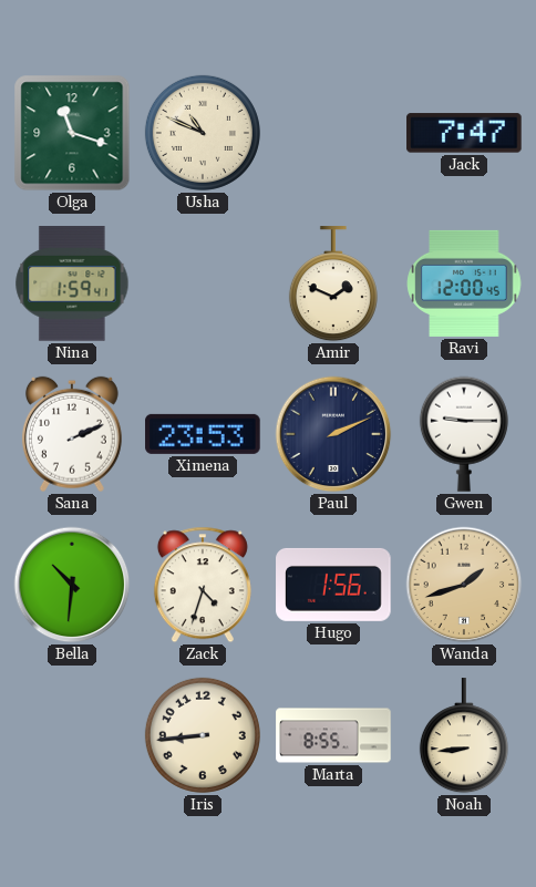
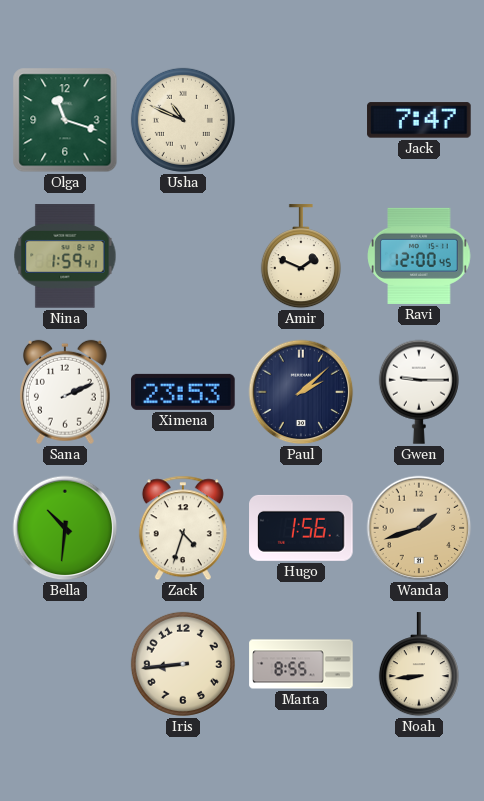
Paul: 2:11 -> 2:08 (301, 392)
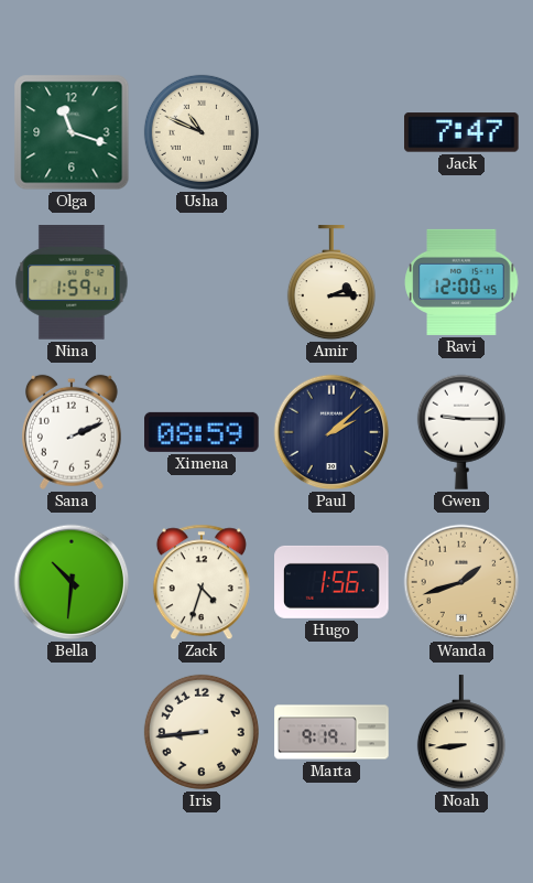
Amir: 1:49 -> 2:15 (331, 283)
Ximena: 23:53 -> 08:59 (202, 432)
Marta: 8:55 -> 9:19 (331, 732)
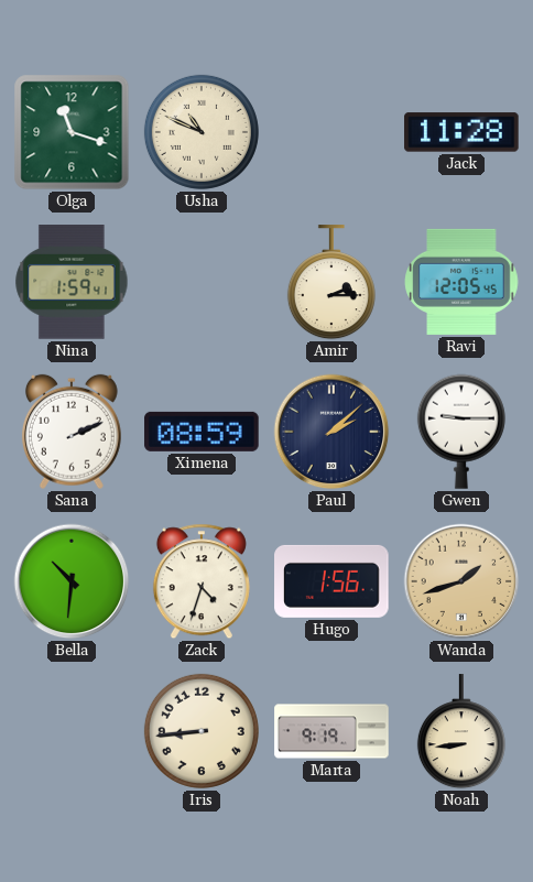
Jack: 7:47 -> 11:28 (461, 132)
Ravi: 12:00 -> 12:05 (461, 282)
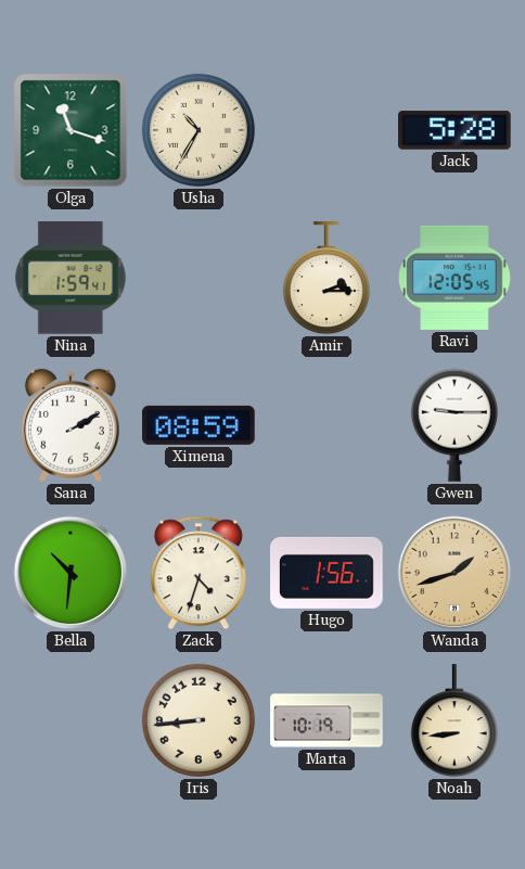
Usha: 10:49 -> 10:35 (199, 130)
Jack: 11:28 -> 5:28 (454, 130)
Sana: 2:11 -> 2:10 (71, 425)
Paul: 2:08 -> none (331, 432)
Marta: 9:19 -> 10:19 (326, 720)
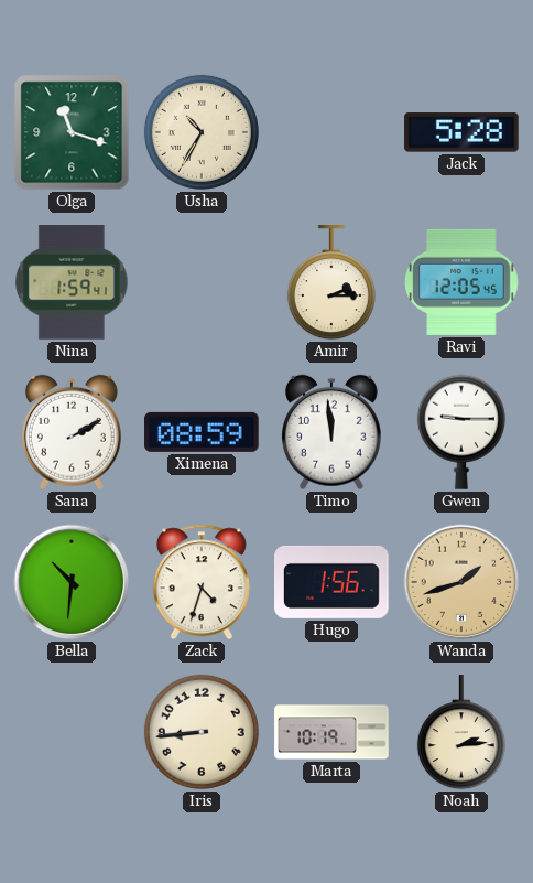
Timo: none -> 11:59 (331, 432)
Noah: 8:44 -> 2:14 (461, 733)
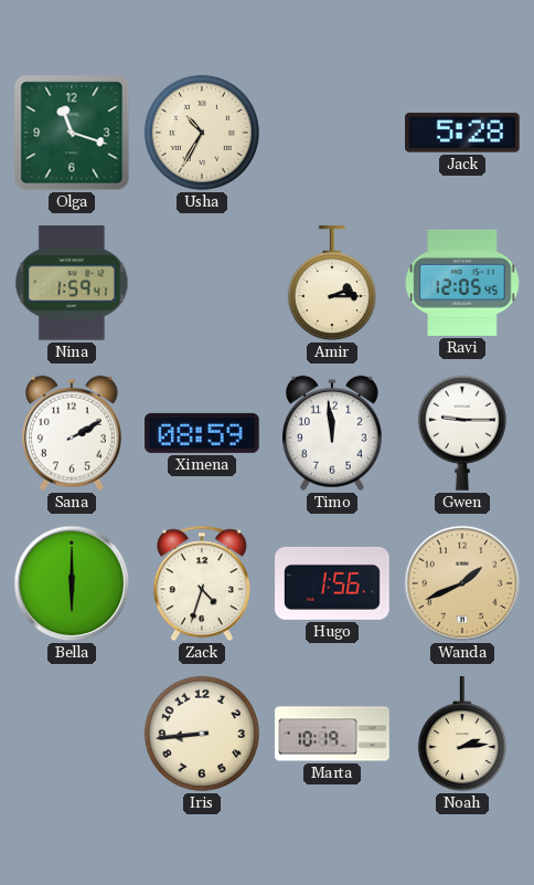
Bella: 10:31 -> 6:00 (72, 583)
Wanda: 1:42 -> 1:41 (462, 583)
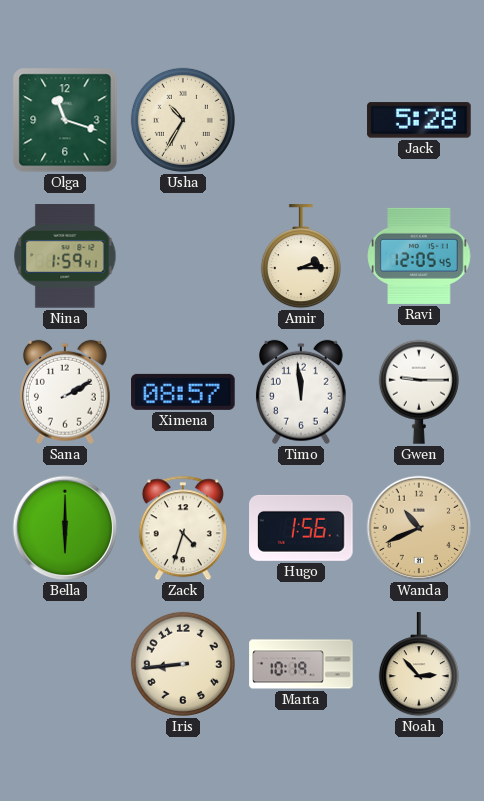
Ximena: 08:59 -> 08:57 (183, 392)
Wanda: 1:41 -> 10:41 (419, 528)
Noah: 2:14 -> 2:53 (419, 665)
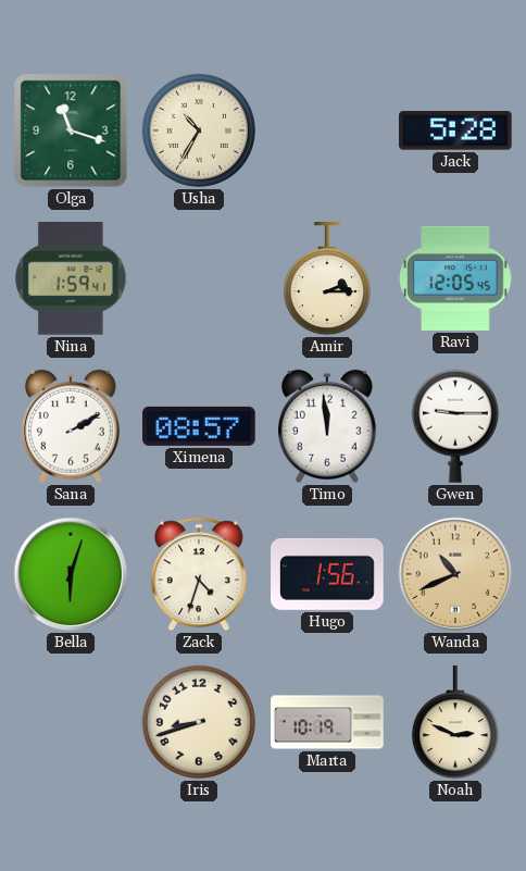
Bella: 6:00 -> 6:03 (71, 574)
Iris: 8:44 -> 8:42 (199, 722)
Noah: 2:53 -> 2:49 (455, 723)
